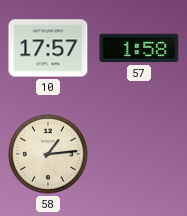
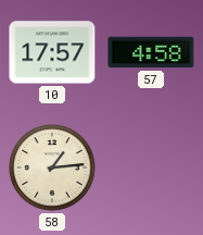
57: 1:58 -> 4:58 (151, 52)
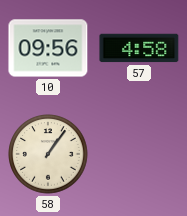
10: 17:57 -> 09:56 (48, 48)
58: 1:14 -> 1:06 (48, 154)
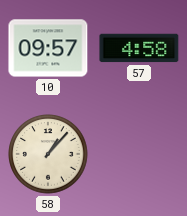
10: 09:56 -> 09:57 (48, 48)
58: 1:06 -> 1:07 (48, 154)
